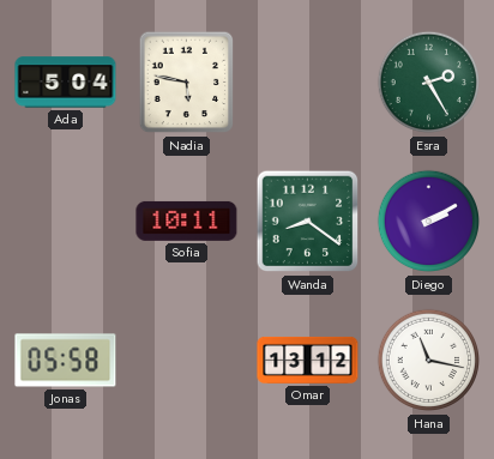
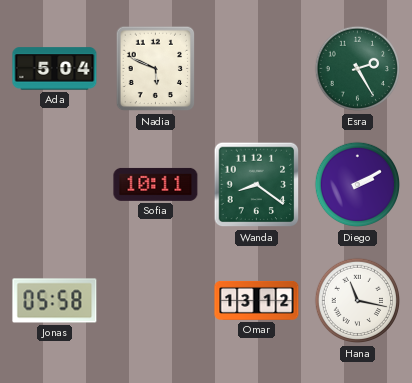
Nadia: 5:47 -> 5:49 (156, 69)
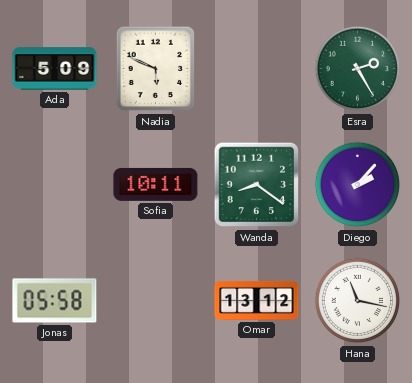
Ada: 5:04 -> 5:09 (55, 69)
Diego: 2:10 -> 2:07 (358, 185)
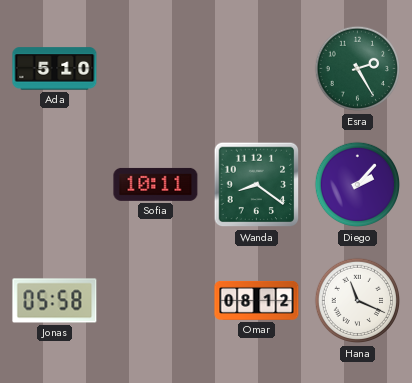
Ada: 5:09 -> 5:10 (55, 69)
Nadia: 5:49 -> none (156, 69)
Omar: 13:12 -> 08:12 (257, 300)
Hana: 11:17 -> 11:19 (358, 301)
